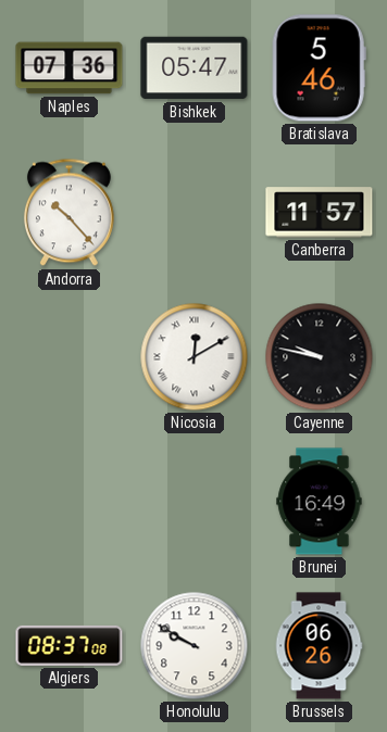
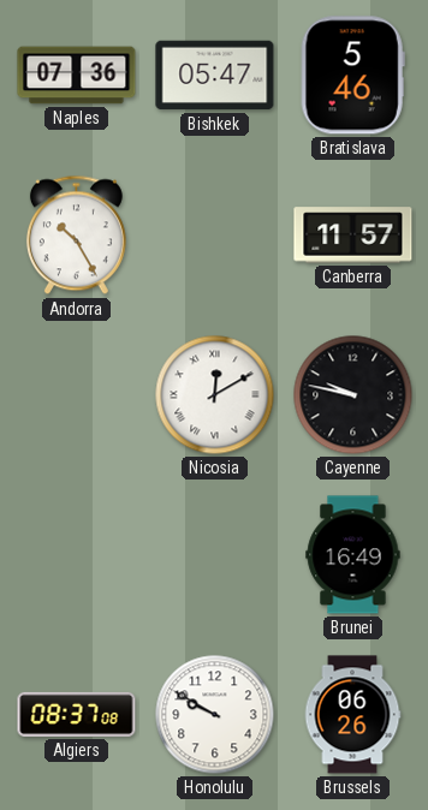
Andorra: 10:23 -> 10:25 (76, 236)
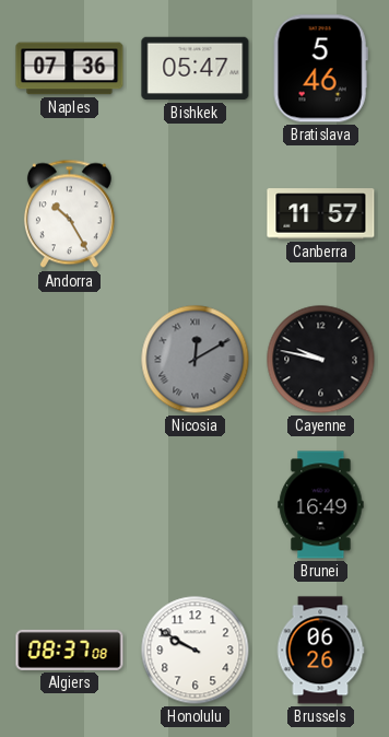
Nicosia dial: white -> grey (196, 360)
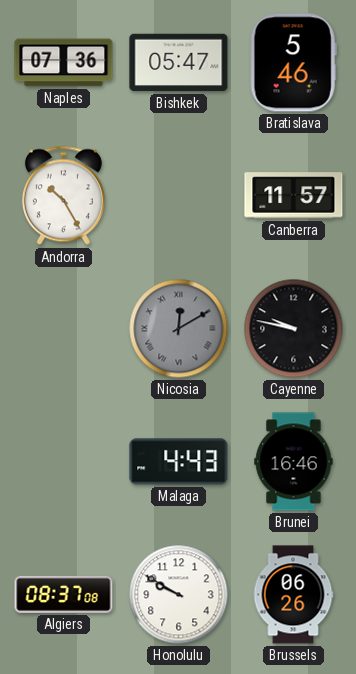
Malaga: none -> 4:43 (179, 462)
Brunei: 16:49 -> 16:46 (294, 462)
